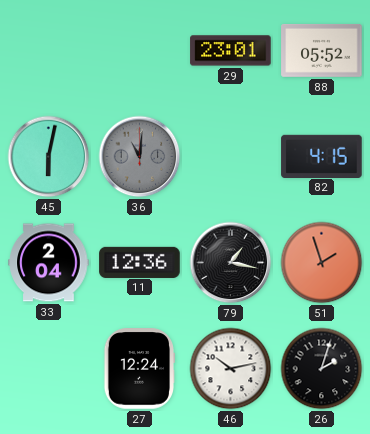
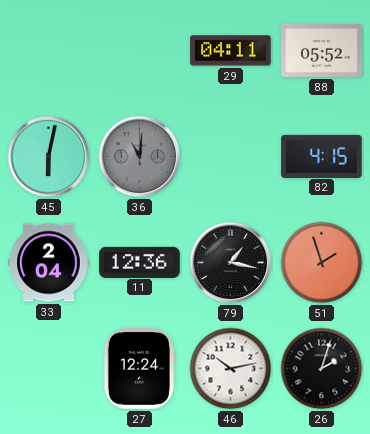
29: 23:01 -> 04:11 (231, 51)
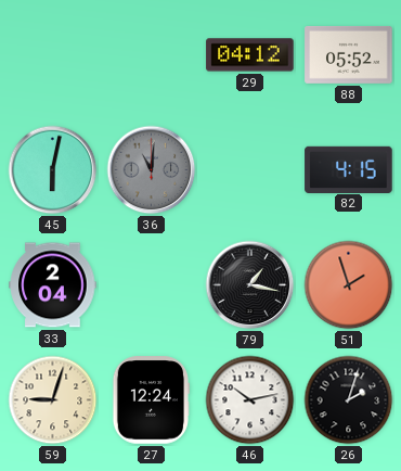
29: 04:11 -> 04:12 (250, 55)
11: 12:36 -> none (140, 262)
59: none -> 9:03 (53, 400)
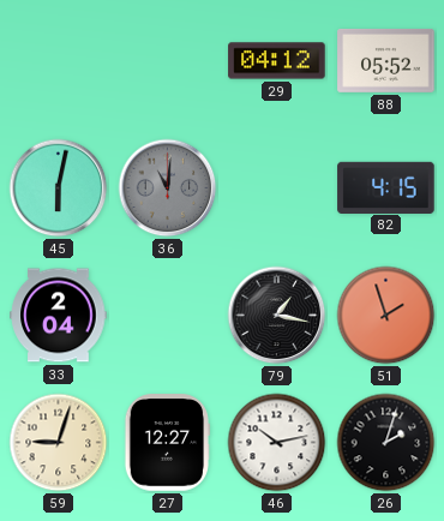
27: 12:24 -> 12:27 (166, 443)
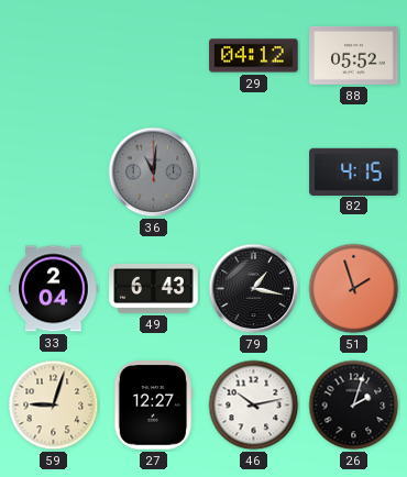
45: 6:02 -> none (59, 188)
49: none -> 6:43 (154, 289)
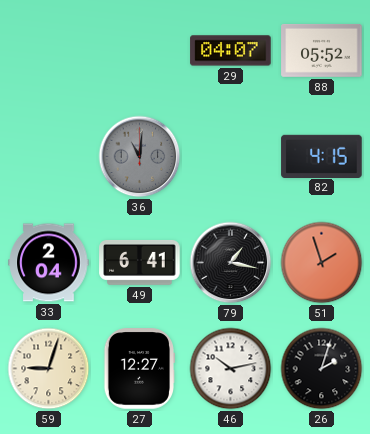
29: 04:12 -> 04:07 (231, 51)
49: 6:43 -> 6:41 (140, 263)
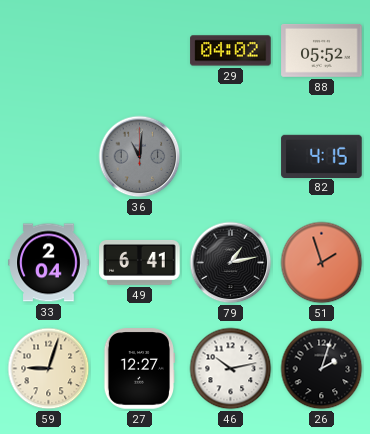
29: 04:07 -> 04:02 (231, 51)
79: 1:17 -> 1:13 (231, 263)
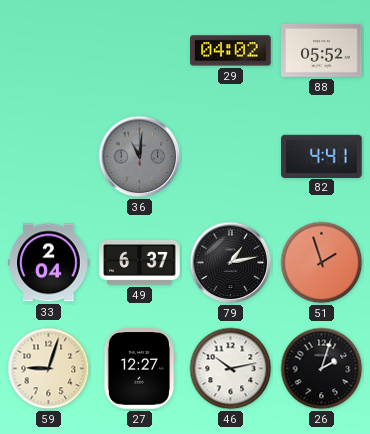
82: 4:15 -> 4:41 (322, 156)
49: 6:41 -> 6:37 (140, 263)
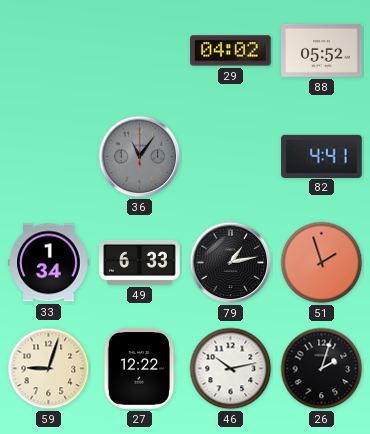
36: 11:01 -> 11:06 (140, 157)
33: 2:04 -> 1:34 (49, 263)
49: 6:37 -> 6:33 (140, 263)
27: 12:27 -> 12:22 (138, 369)
